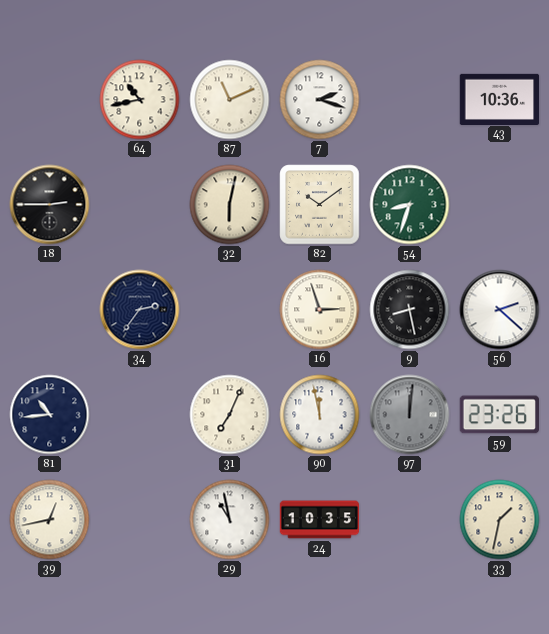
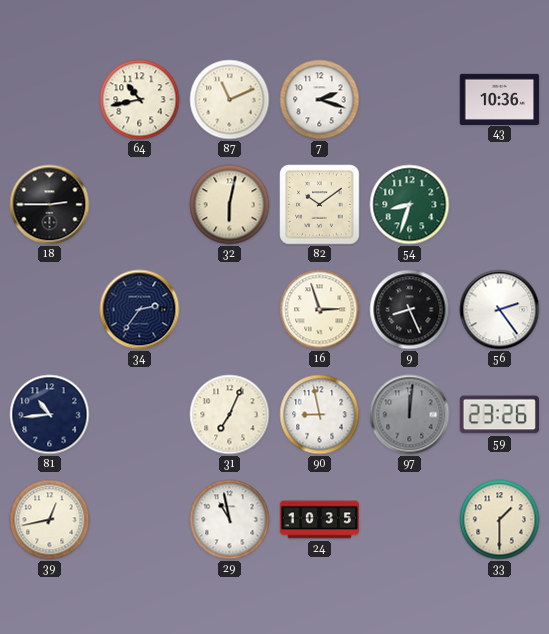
9: 8:28 -> 8:26 (410, 310)
56: 2:22 -> 2:24 (500, 310)
90: 11:58 -> 8:58 (320, 415)
33: 1:32 -> 1:30 (500, 520)
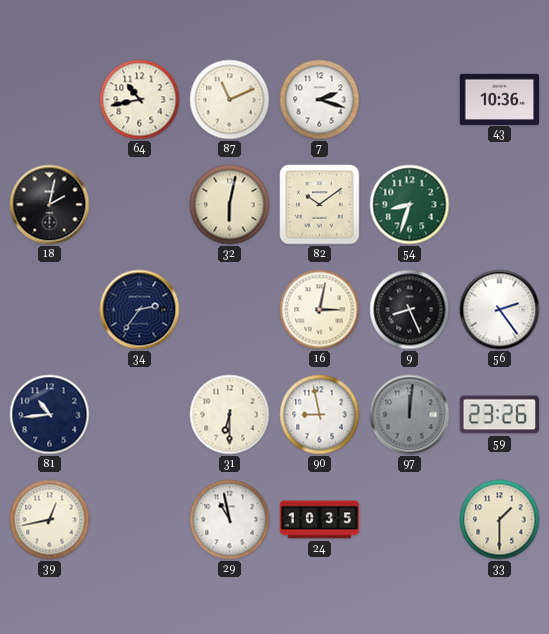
18: 2:45 -> 2:02 (50, 205)
16: 2:57 -> 3:02 (320, 310)
31: 7:04 -> 6:30 (230, 415)
